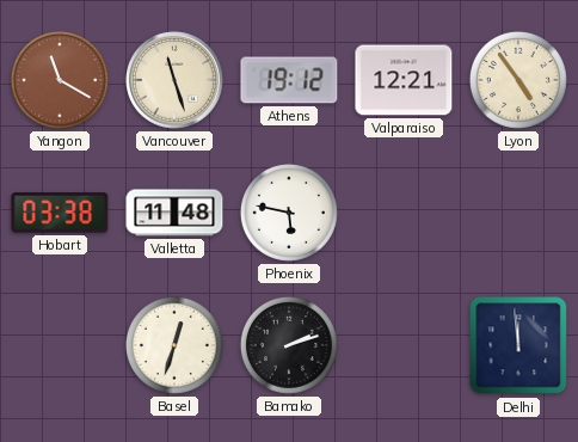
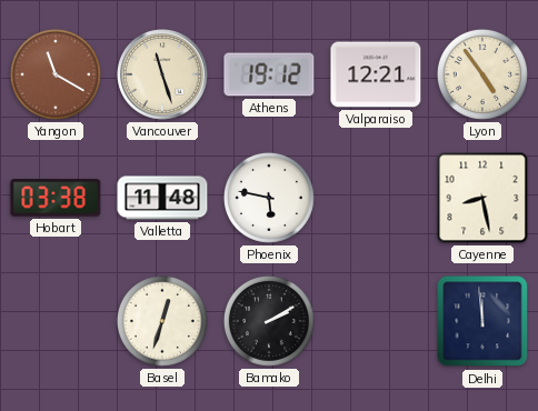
Cayenne: none -> 8:28 (482, 198)
Bamako: 2:12 -> 2:10 (269, 321)
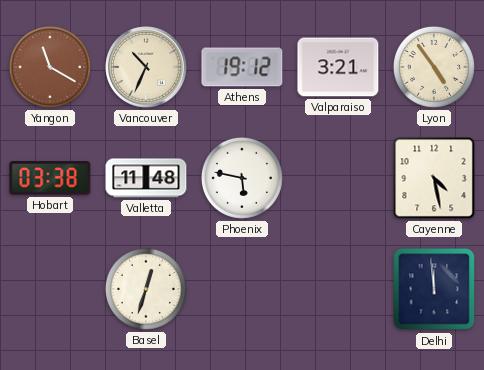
Vancouver: 11:27 -> 10:34 (146, 67)
Valparaiso: 12:21 -> 3:21 (338, 67)
Cayenne: 8:28 -> 4:28 (434, 178)
Bamako: 2:10 -> none (269, 321)
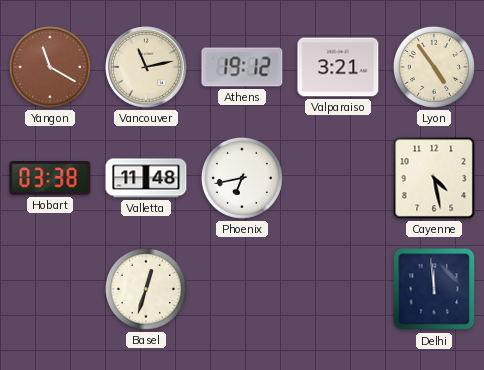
Vancouver: 10:34 -> 11:13 (146, 67)
Phoenix: 5:47 -> 6:43 (242, 178)
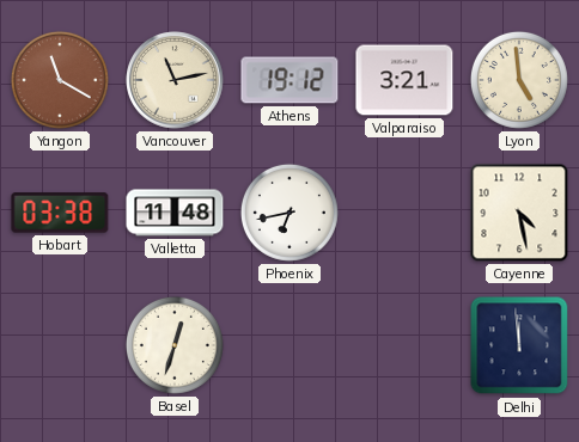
Lyon: 4:54 -> 4:59 (519, 80)
